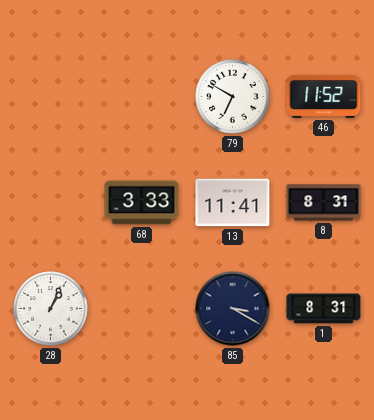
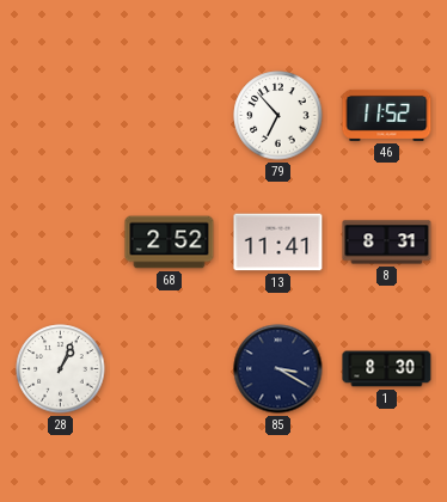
79: 6:50 -> 6:53 (278, 116)
68: 3:33 -> 2:52 (170, 243)
1: 8:31 -> 8:30 (387, 369)
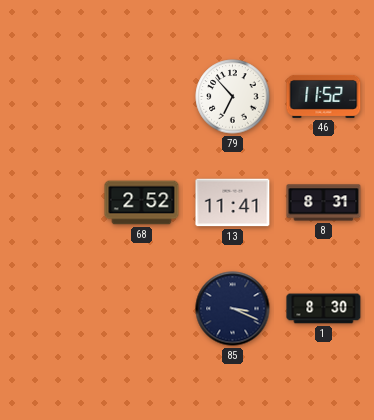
28: 1:04 -> none (61, 369)
85: 3:20 -> 3:19 (233, 309)
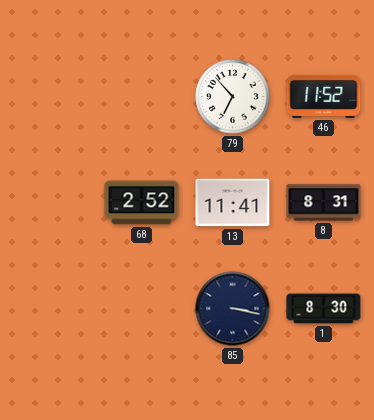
85: 3:19 -> 3:17 (233, 309)
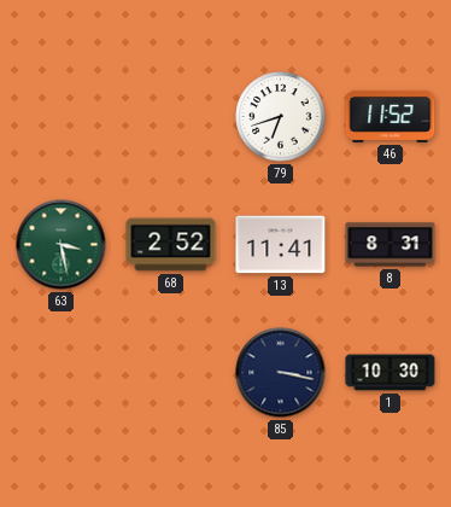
79: 6:53 -> 6:42 (281, 117)
63: none -> 3:28 (61, 245)
1: 8:30 -> 10:30 (391, 373)
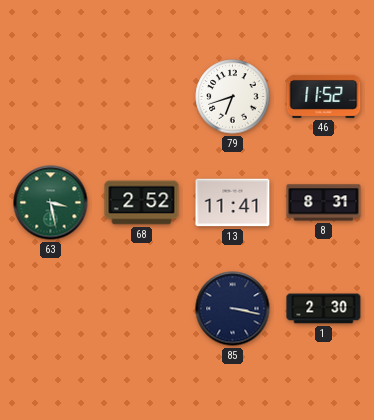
1: 10:30 -> 2:30 (324, 309)
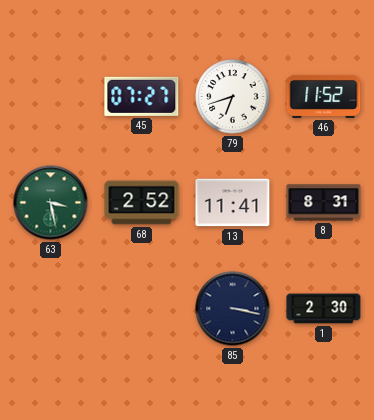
45: none -> 07:27 (142, 96)
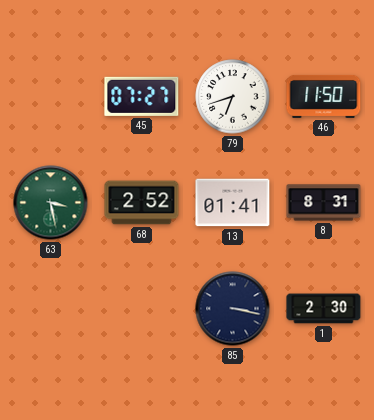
46: 11:52 -> 11:50 (324, 96)
13: 11:41 -> 01:41 (233, 203)
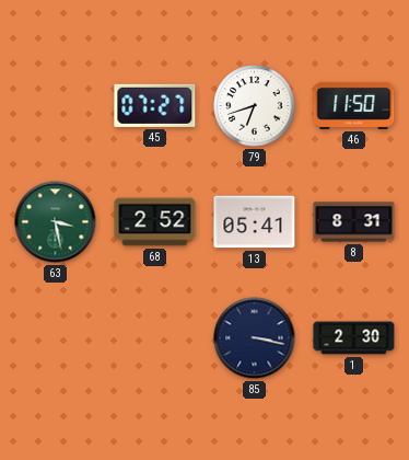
13: 01:41 -> 05:41 (255, 222)
